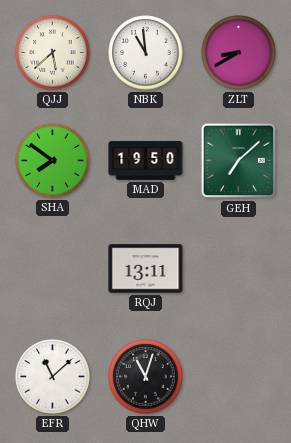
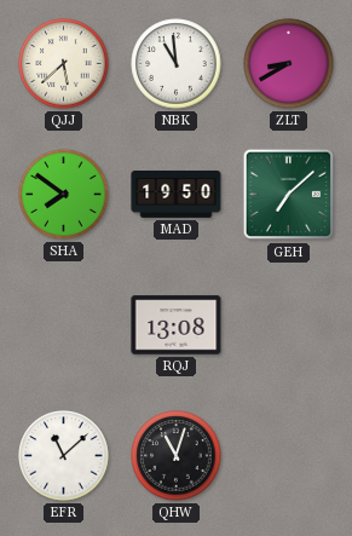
RQJ: 13:11 -> 13:08 (177, 325)
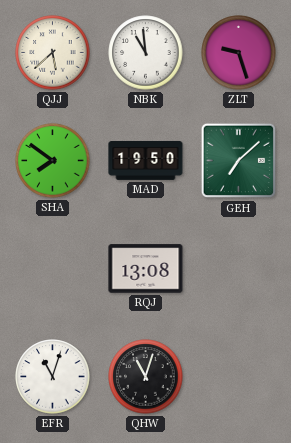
ZLT: 8:40 -> 9:27 (239, 53)
EFR: 11:08 -> 11:03 (53, 377)
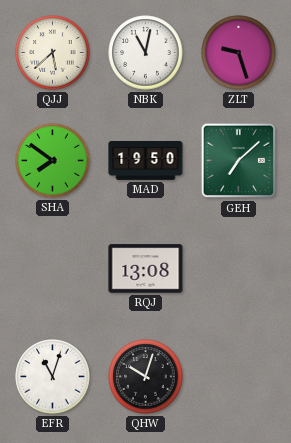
NBK: 10:59 -> 11:02 (146, 53)
QHW: 11:03 -> 10:03 (146, 377)
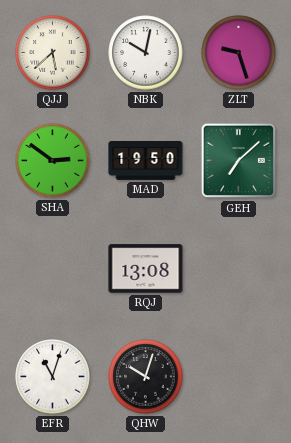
NBK: 11:02 -> 10:02 (146, 53)
SHA: 7:51 -> 2:51 (53, 161)
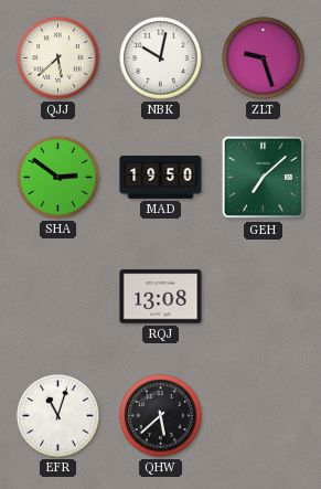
QHW: 10:03 -> 5:38 (161, 416)
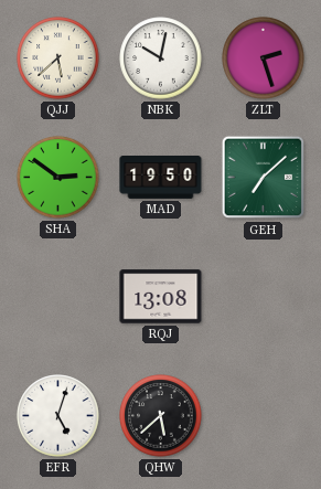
ZLT: 9:27 -> 2:27 (264, 59)
EFR: 11:03 -> 5:03 (58, 416)
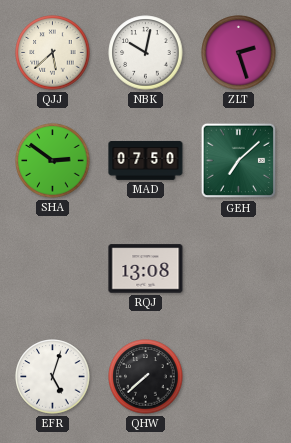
MAD: 19:50 -> 07:50 (146, 161)
QHW: 5:38 -> 7:38 (146, 377)
